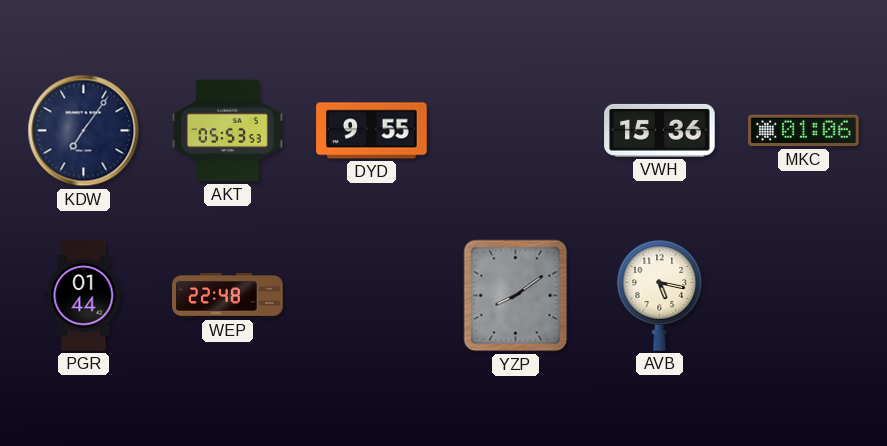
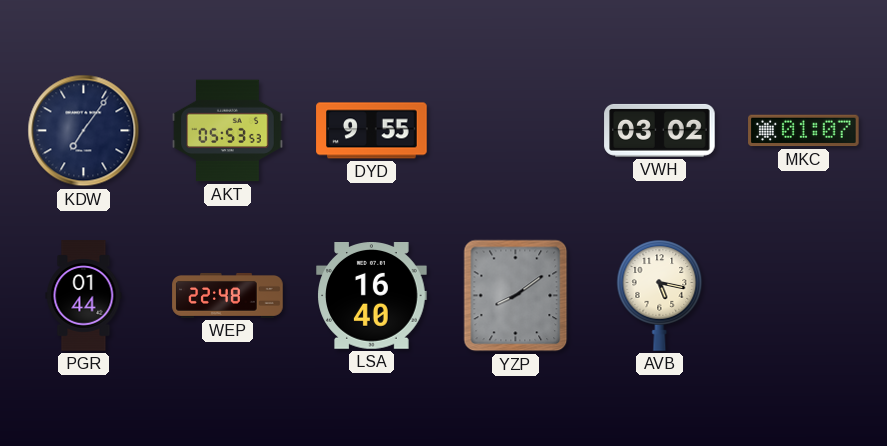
VWH: 15:36 -> 03:02 (660, 130)
MKC: 01:06 -> 01:07 (804, 131)
LSA: none -> 16:40 (372, 296)
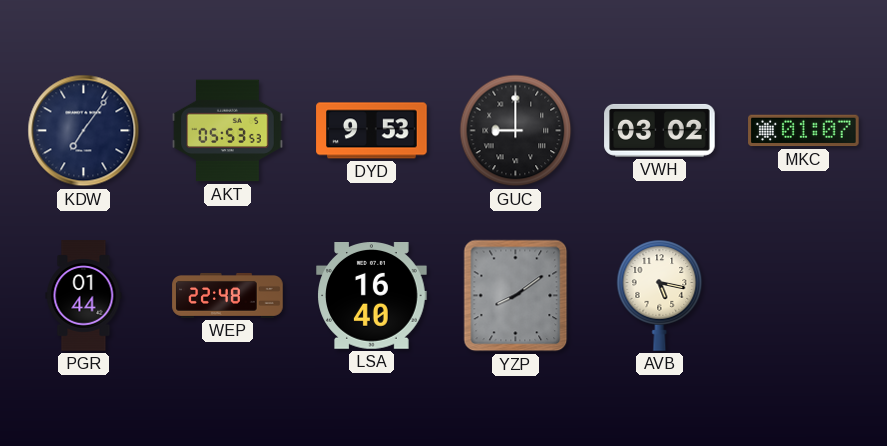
DYD: 9:55 -> 9:53 (372, 131)
GUC: none -> 9:00 (516, 131)
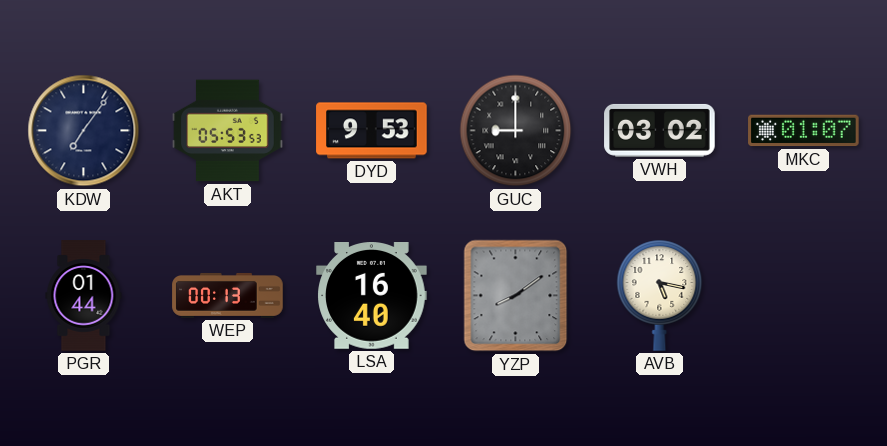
WEP: 22:48 -> 00:13 (228, 296)
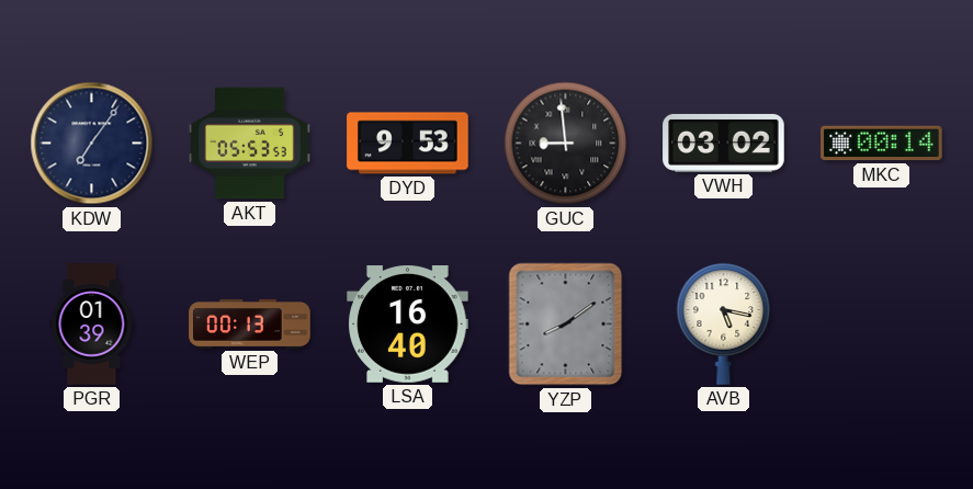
GUC: 9:00 -> 8:59 (566, 144)
MKC: 01:07 -> 00:14 (882, 144)
PGR: 01:44 -> 01:39 (92, 325)
